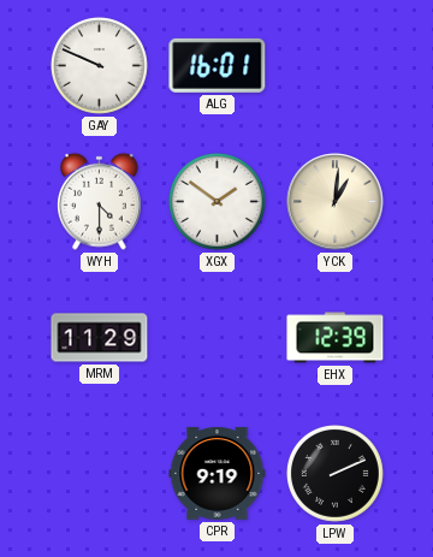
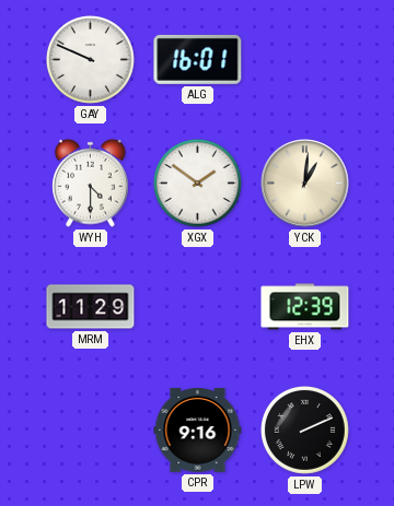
CPR: 9:19 -> 9:16 (198, 429)
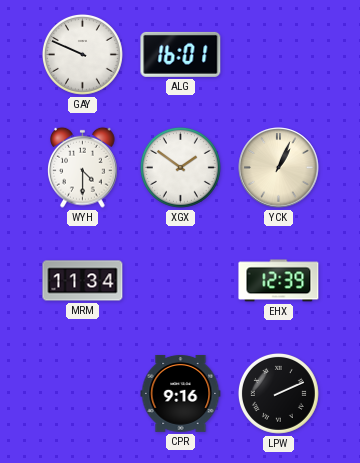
YCK: 1:01 -> 1:04 (279, 168)
MRM: 11:29 -> 11:34 (83, 281)
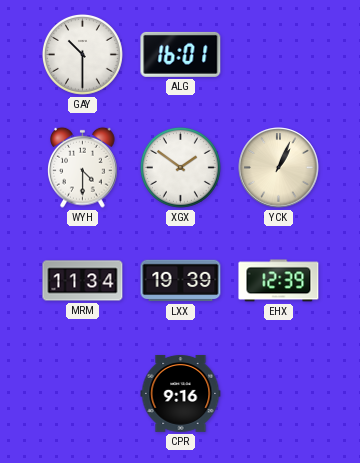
GAY: 9:49 -> 10:30 (82, 54)
LXX: none -> 19:39 (181, 281)
LPW: 2:11 -> none (278, 393)
